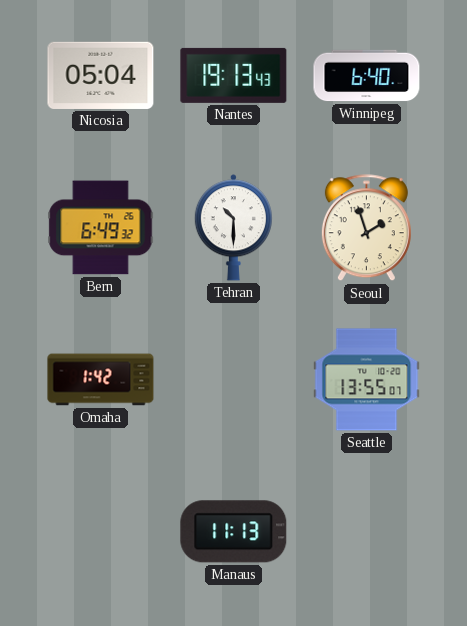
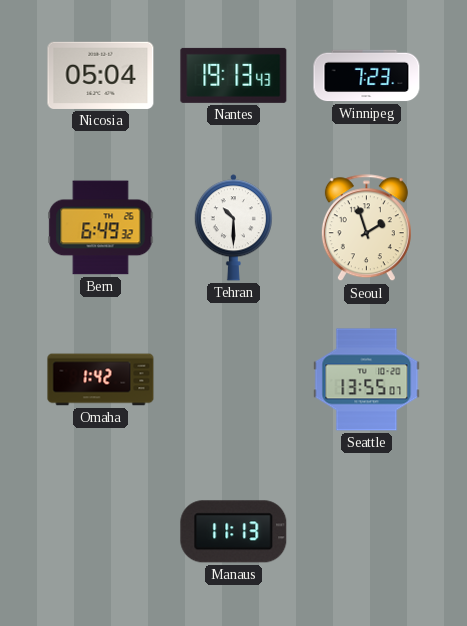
Winnipeg: 6:40 -> 7:23 (367, 76)
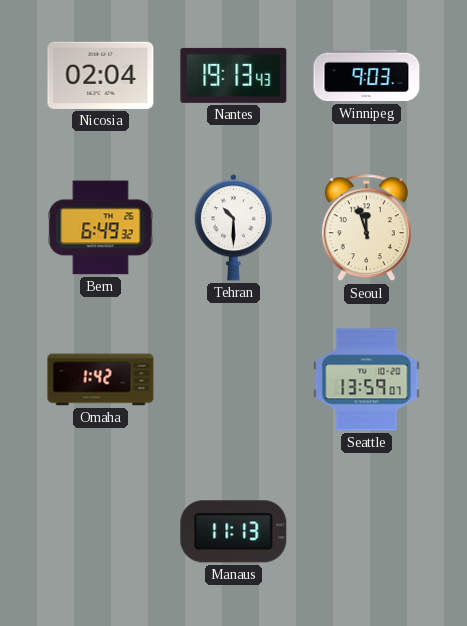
Nicosia: 05:04 -> 02:04 (101, 75)
Winnipeg: 7:23 -> 9:03 (367, 76)
Seoul: 1:57 -> 11:57 (366, 228)
Seattle: 13:55 -> 13:59 (367, 380)
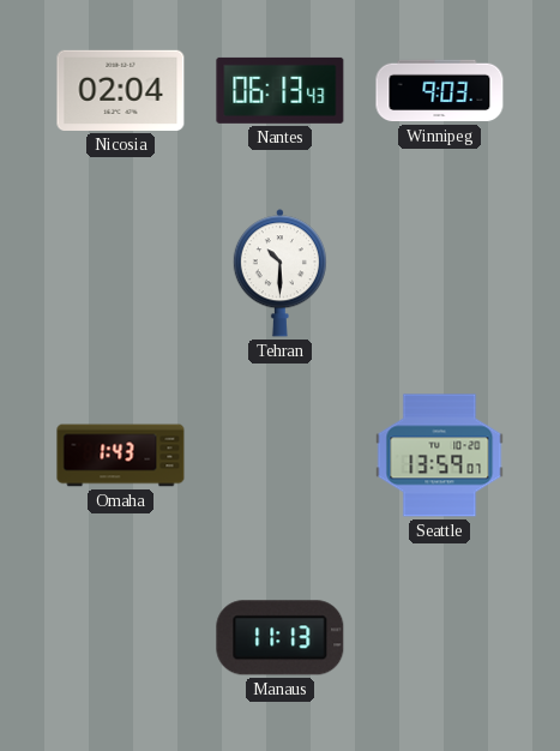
Nantes: 19:13 -> 06:13 (281, 90)
Bern: 6:49 -> none (101, 228)
Seoul: 11:57 -> none (366, 228)
Omaha: 1:42 -> 1:43 (121, 456)
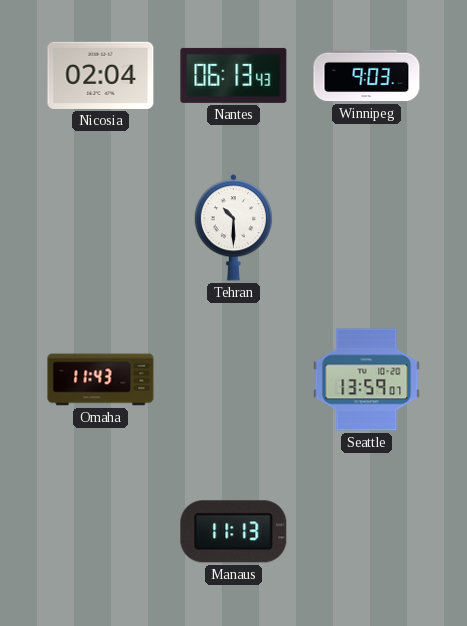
Omaha: 1:43 -> 11:43 (101, 380)
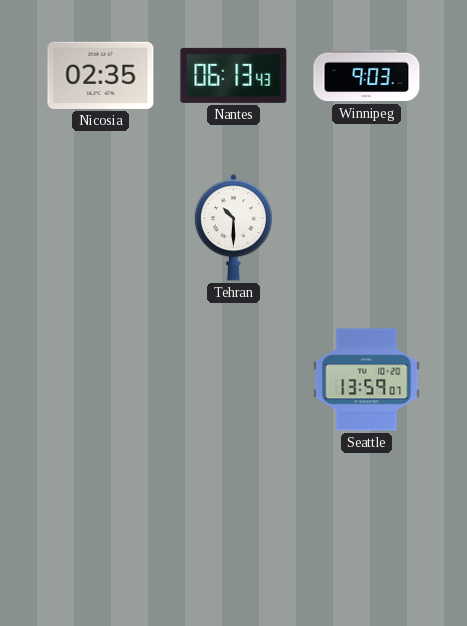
Nicosia: 02:04 -> 02:35 (101, 75)
Omaha: 11:43 -> none (101, 380)
Manaus: 11:13 -> none (234, 532)
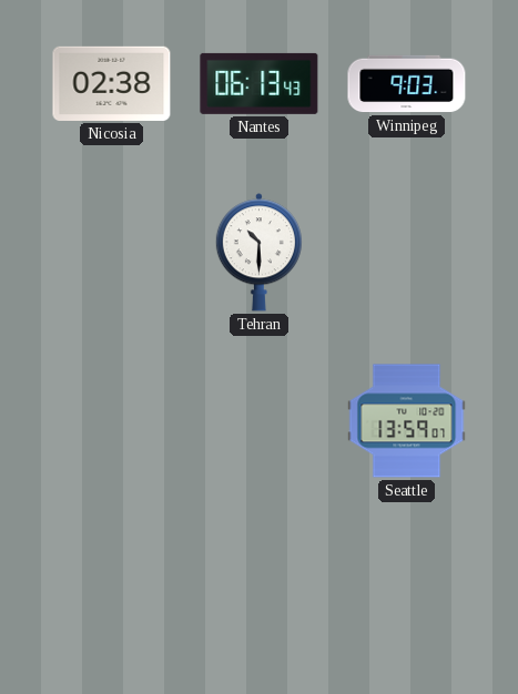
Nicosia: 02:35 -> 02:38 (112, 83)
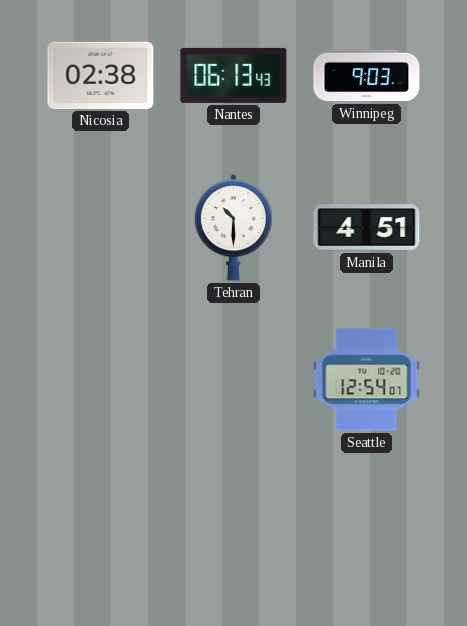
Manila: none -> 4:51 (367, 228)
Seattle: 13:59 -> 12:54 (367, 380)
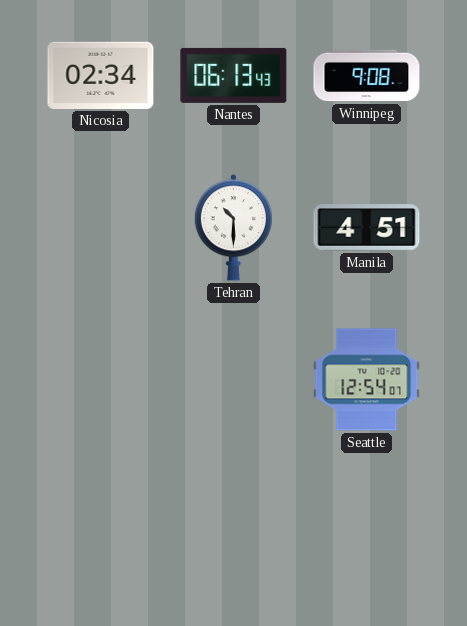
Nicosia: 02:38 -> 02:34 (101, 75)
Winnipeg: 9:03 -> 9:08 (367, 76)
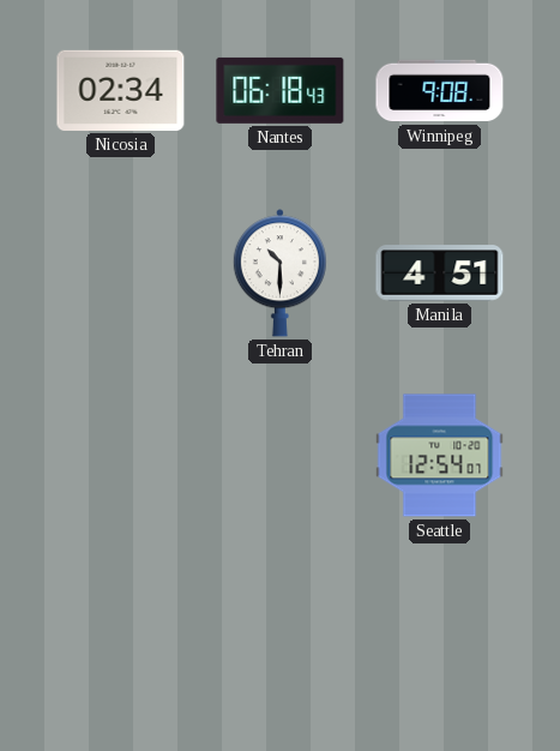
Nantes: 06:13 -> 06:18 (281, 90)
